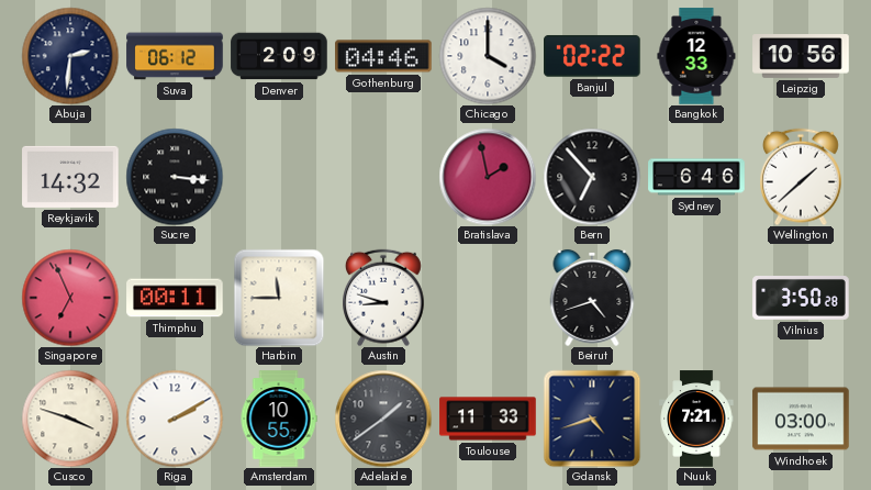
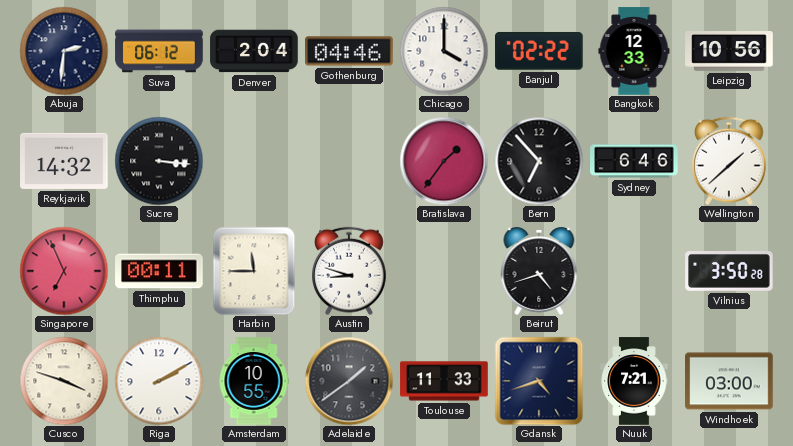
Denver: 2:09 -> 2:04 (254, 51)
Bratislava: 1:58 -> 1:36 (444, 161)
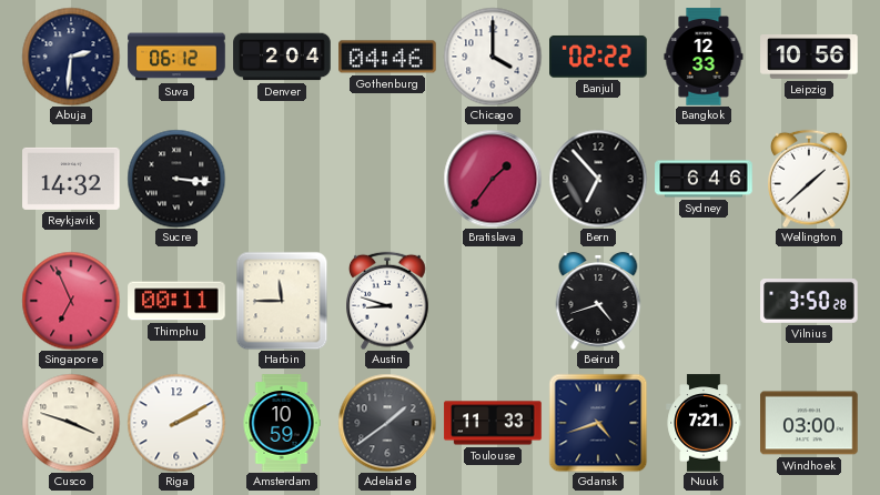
Amsterdam: 10:55 -> 10:59 (282, 423)
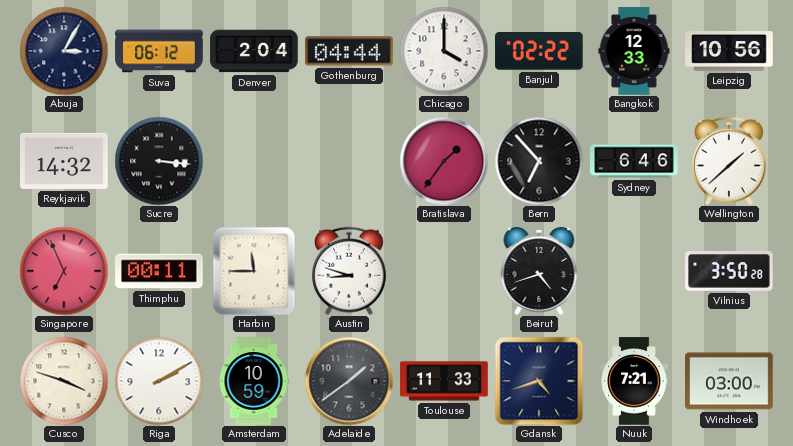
Abuja: 2:31 -> 3:05 (64, 51)
Gothenburg: 04:46 -> 04:44 (349, 51)
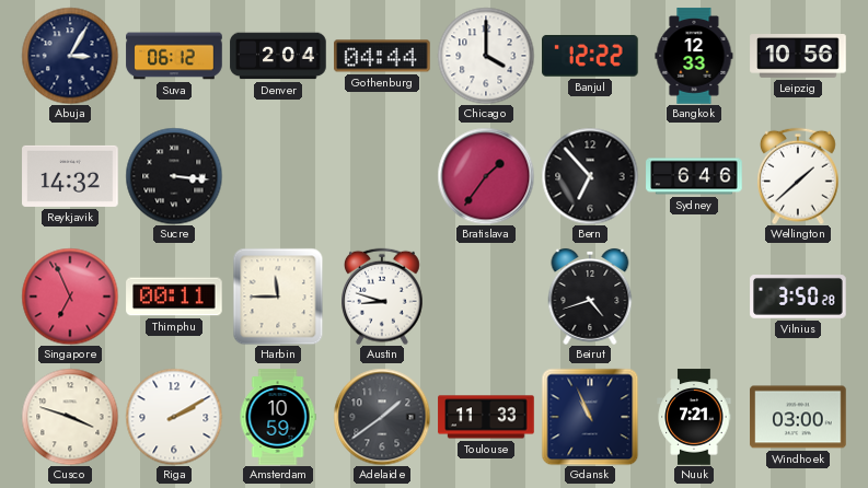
Banjul: 02:22 -> 12:22 (590, 56)
Gdansk: 4:42 -> 10:56 (590, 417)
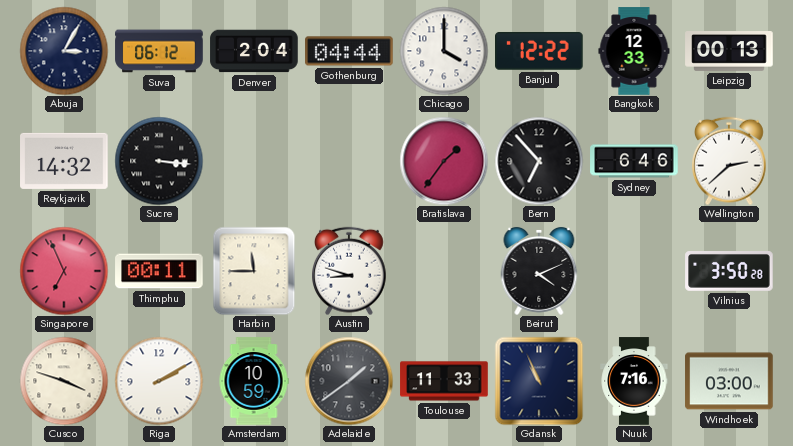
Leipzig: 10:56 -> 00:13 (729, 52)
Wellington: 1:38 -> 2:38 (730, 161)
Beirut: 4:42 -> 4:11 (539, 271)
Nuuk: 7:21 -> 7:16 (634, 381)
